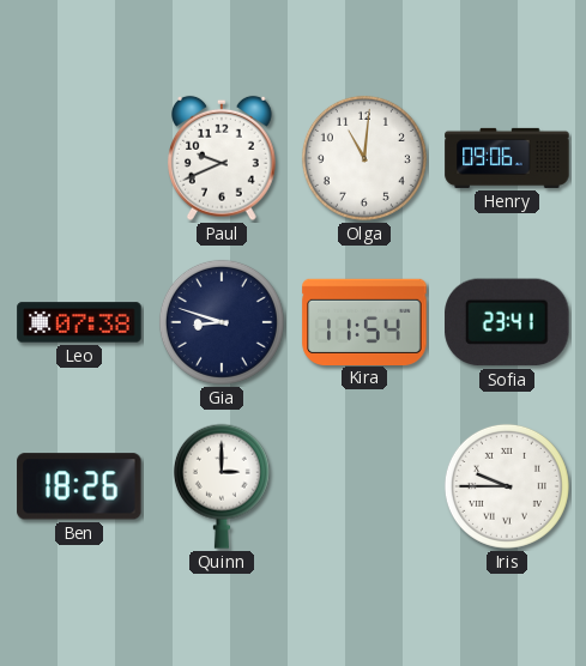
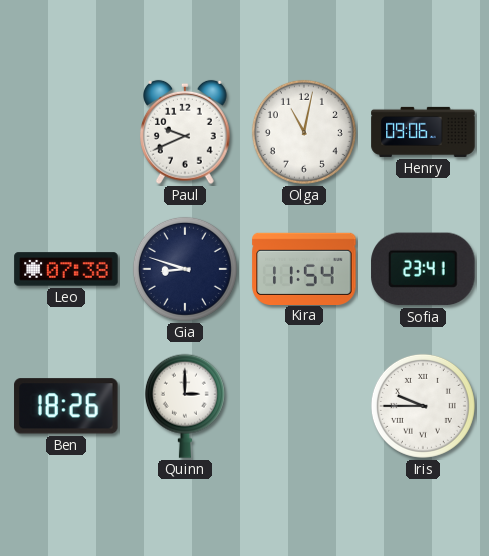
Olga: 11:01 -> 11:02 (304, 132)
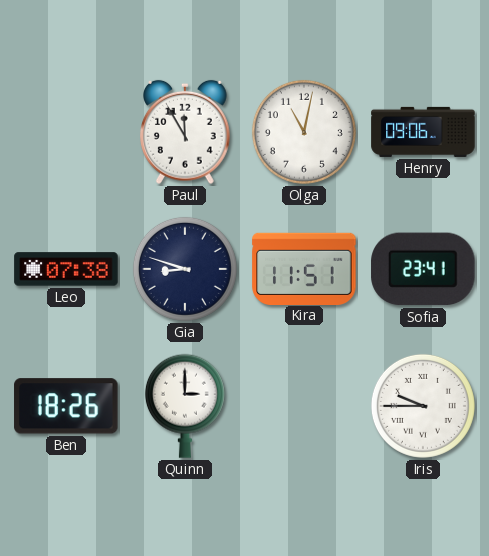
Paul: 9:41 -> 11:55 (186, 132)
Kira: 11:54 -> 11:51 (304, 268)
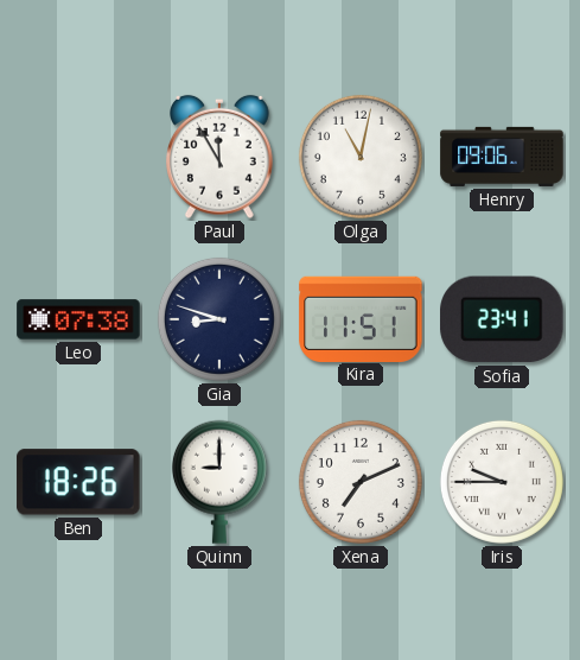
Quinn: 3:00 -> 9:00 (219, 482)
Xena: none -> 7:11 (361, 482)
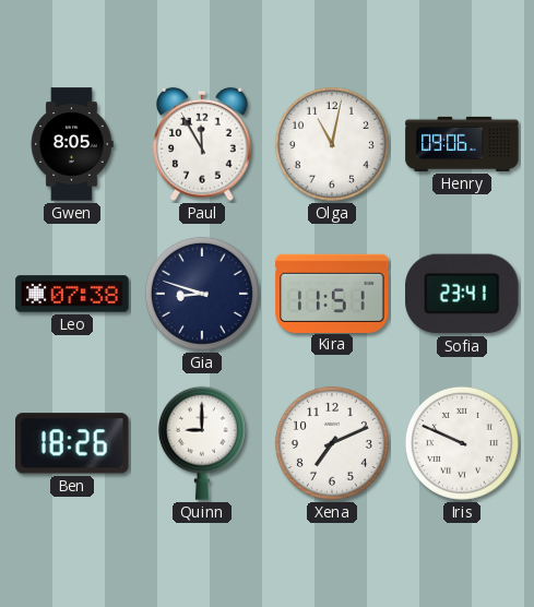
Gwen: none -> 8:05 (72, 144)
Iris: 9:45 -> 9:49 (462, 443)
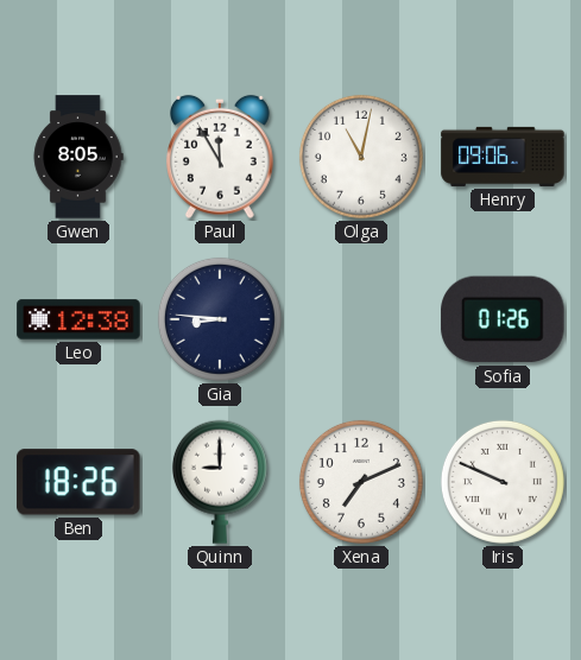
Leo: 07:38 -> 12:38 (78, 319)
Gia: 8:48 -> 8:46 (220, 319)
Kira: 11:51 -> none (332, 293)
Sofia: 23:41 -> 01:26 (503, 319)
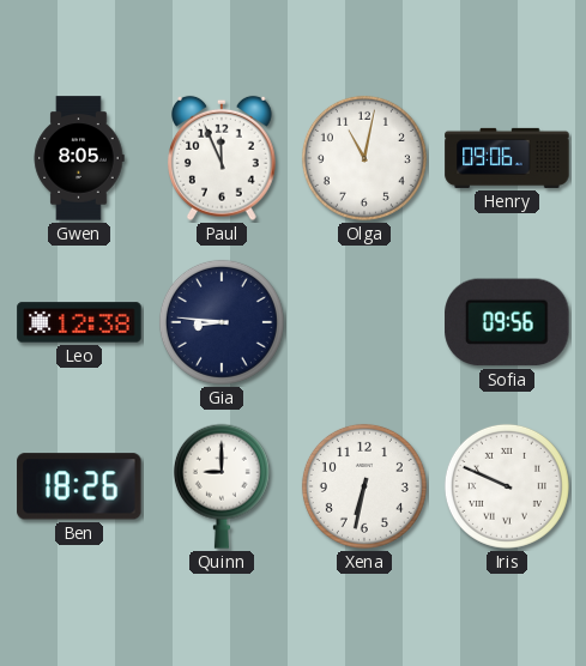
Paul: 11:55 -> 11:56 (223, 158)
Sofia: 01:26 -> 09:56 (507, 322)
Xena: 7:11 -> 6:32 (364, 486)
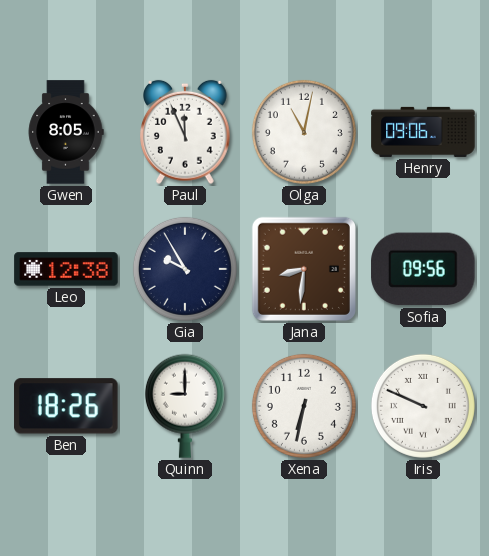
Gia: 8:46 -> 9:55 (185, 269)
Jana: none -> 8:31 (304, 269)
